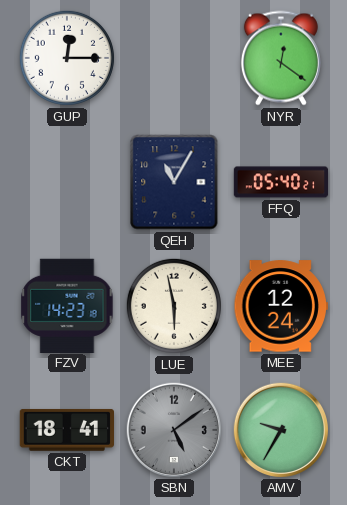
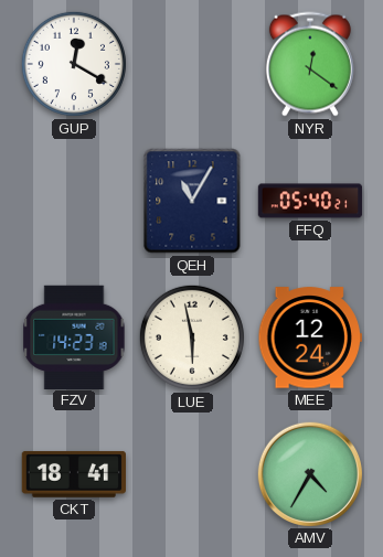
GUP: 12:15 -> 12:20 (74, 64)
SBN: 5:09 -> none (173, 429)
AMV: 9:35 -> 4:35 (309, 473)
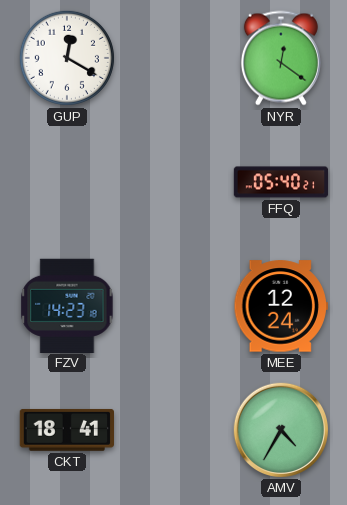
QEH: 11:05 -> none (192, 201)
LUE: 5:58 -> none (192, 338)
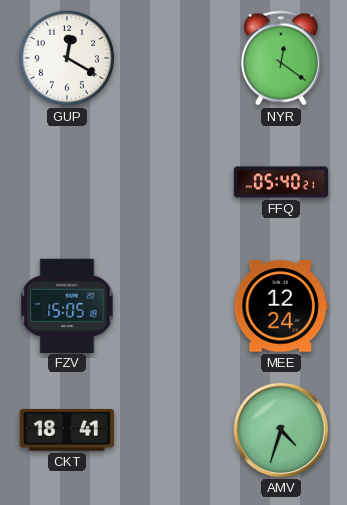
FZV: 14:23 -> 15:05 (67, 305)
AMV: 4:35 -> 4:33 (280, 429)
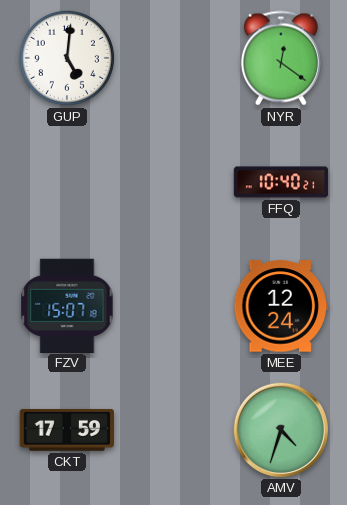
GUP: 12:20 -> 5:01 (67, 58)
FFQ: 05:40 -> 10:40 (281, 182)
FZV: 15:05 -> 15:07 (67, 305)
CKT: 18:41 -> 17:59 (66, 430)
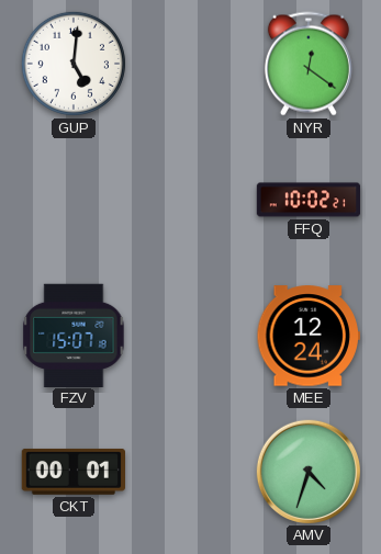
FFQ: 10:40 -> 10:02 (309, 200)
CKT: 17:59 -> 00:01 (72, 472)
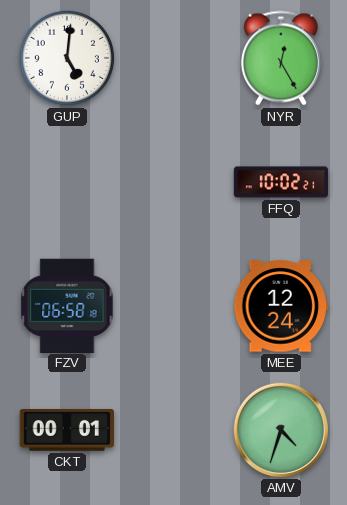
NYR: 12:21 -> 12:25 (281, 58)
FZV: 15:07 -> 06:58 (67, 305)
